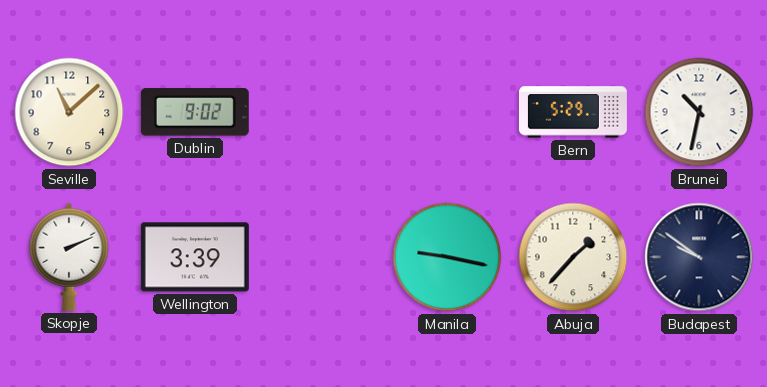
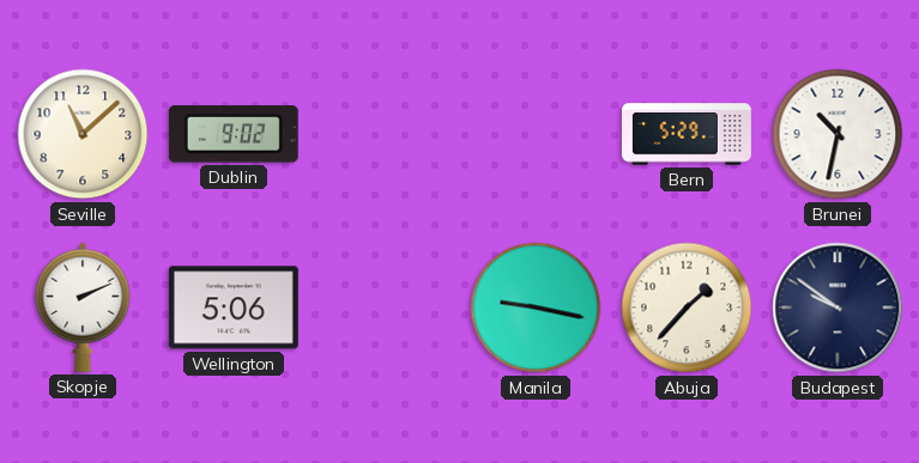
Wellington: 3:39 -> 5:06 (234, 307)
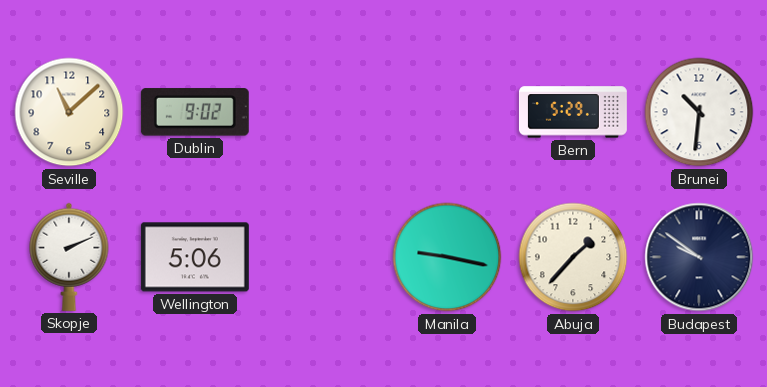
Brunei: 10:32 -> 10:31 (699, 112)
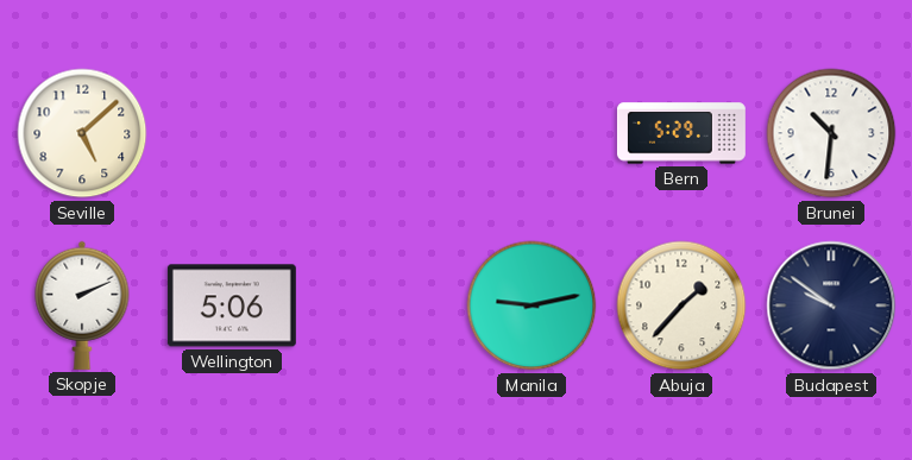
Seville: 11:08 -> 5:08 (82, 133)
Dublin: 9:02 -> none (195, 112)
Manila: 9:17 -> 9:13 (532, 305)
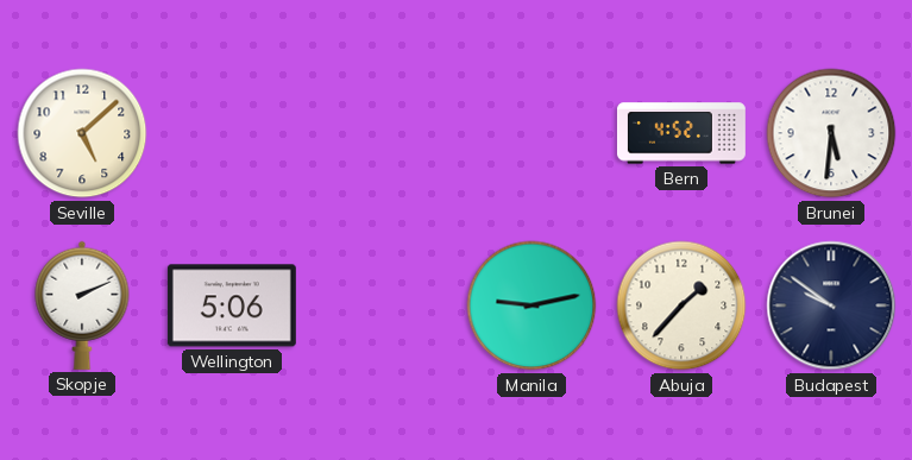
Bern: 5:29 -> 4:52 (681, 133)
Brunei: 10:31 -> 5:31 (831, 133)
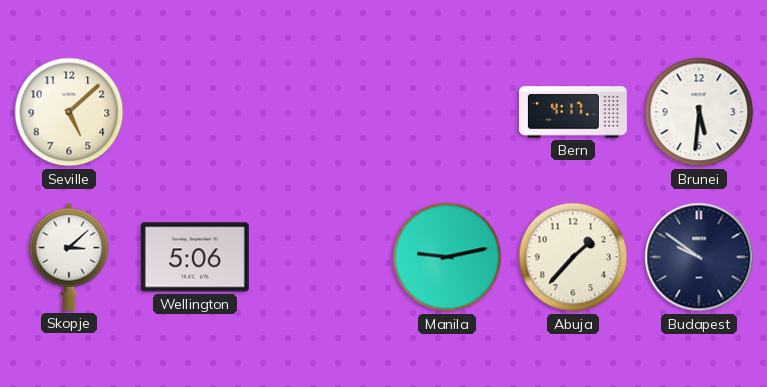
Bern: 4:52 -> 4:17 (573, 112)
Skopje: 2:11 -> 3:08 (69, 257)
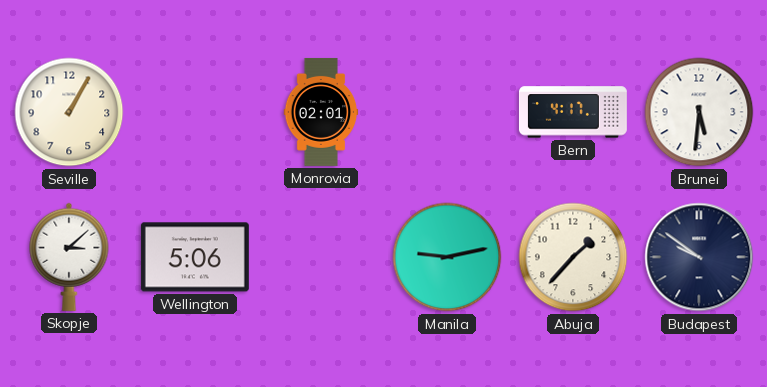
Seville: 5:08 -> 1:05 (69, 112)
Monrovia: none -> 02:01 (321, 112)
